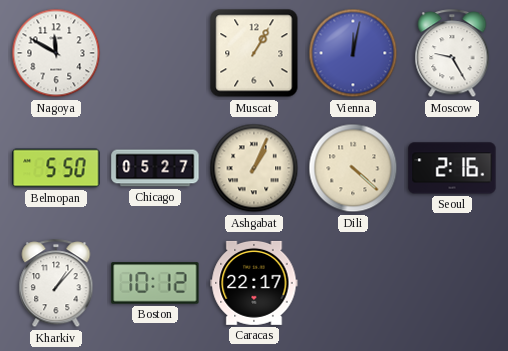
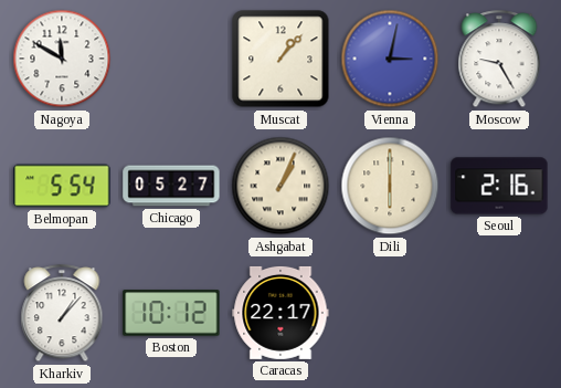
Muscat: 1:05 -> 1:07 (280, 59)
Vienna: 12:02 -> 3:02 (390, 59)
Belmopan: 5:50 -> 5:54 (62, 186)
Dili: 4:22 -> 6:00 (390, 186)
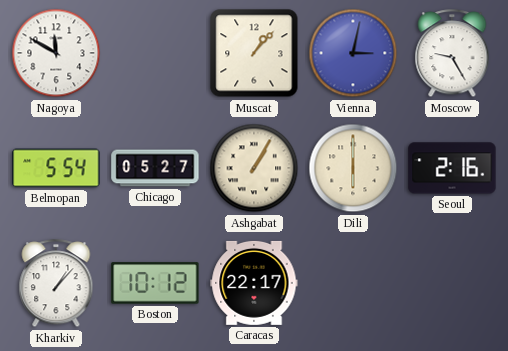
Ashgabat: 1:04 -> 1:05 (254, 168)
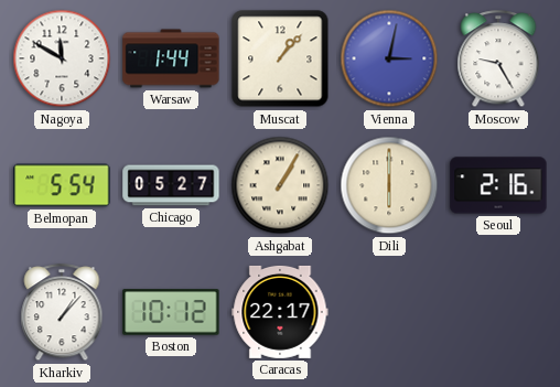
Warsaw: none -> 1:44 (171, 58)
